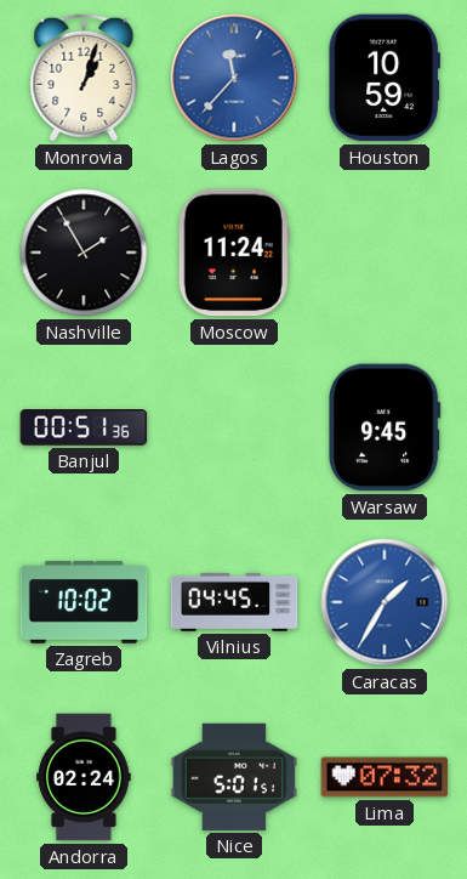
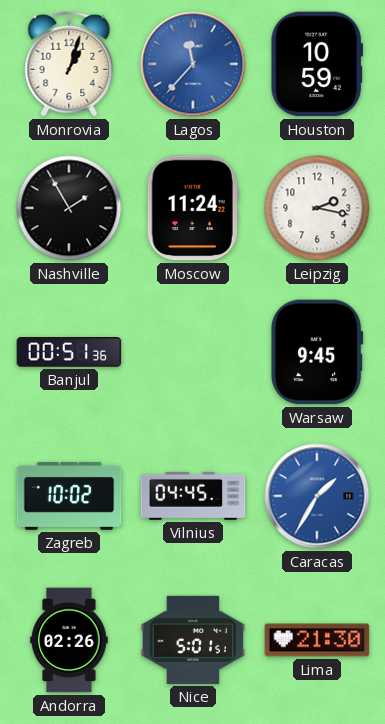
Leipzig: none -> 2:17 (317, 208)
Andorra: 02:24 -> 02:26 (69, 640)
Lima: 07:32 -> 21:30 (317, 640)
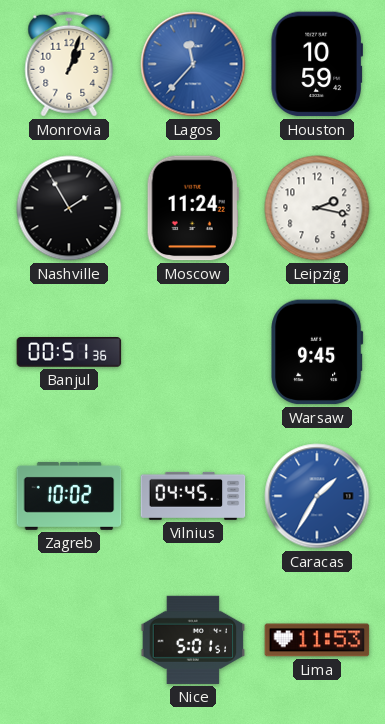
Andorra: 02:26 -> none (69, 640)
Lima: 21:30 -> 11:53 (317, 640)
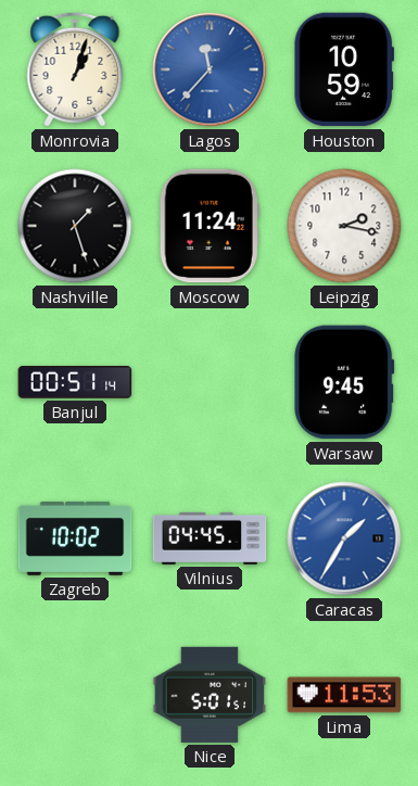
Nashville: 1:55 -> 1:27 (75, 226)
Banjul: 00:51:36 -> 00:51:14 (75, 383)
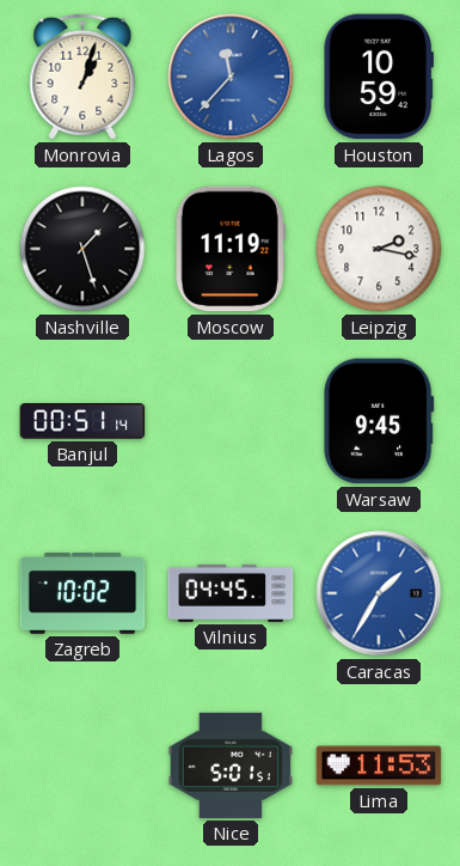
Moscow: 11:24 -> 11:19 (231, 249)
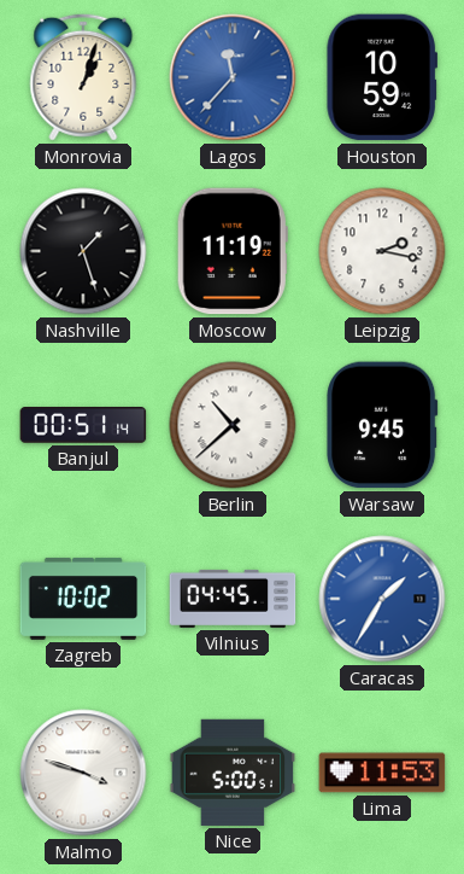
Berlin: none -> 10:38 (233, 425)
Malmo: none -> 3:48 (83, 773)
Nice: 5:01 -> 5:00 (233, 773)
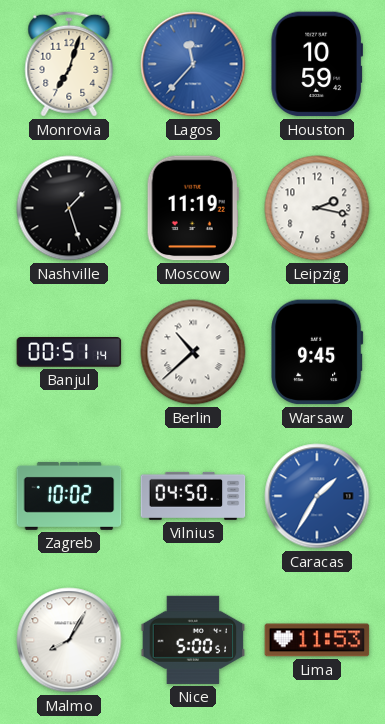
Monrovia: 1:03 -> 7:03 (69, 64)
Vilnius: 04:45 -> 04:50 (193, 496)
Malmo: 3:48 -> 8:05 (69, 640)
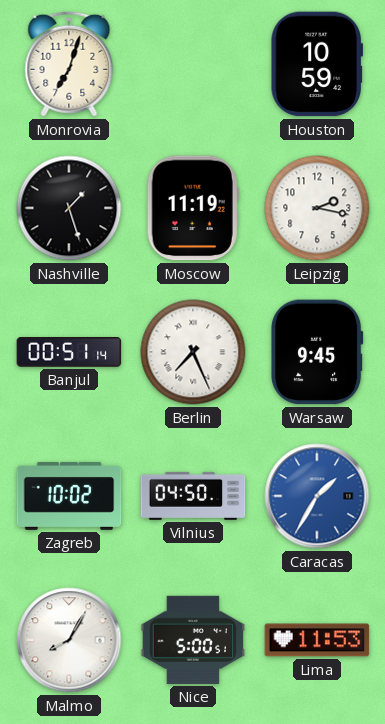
Lagos: 11:37 -> none (193, 64)
Berlin: 10:38 -> 7:26 (193, 352)
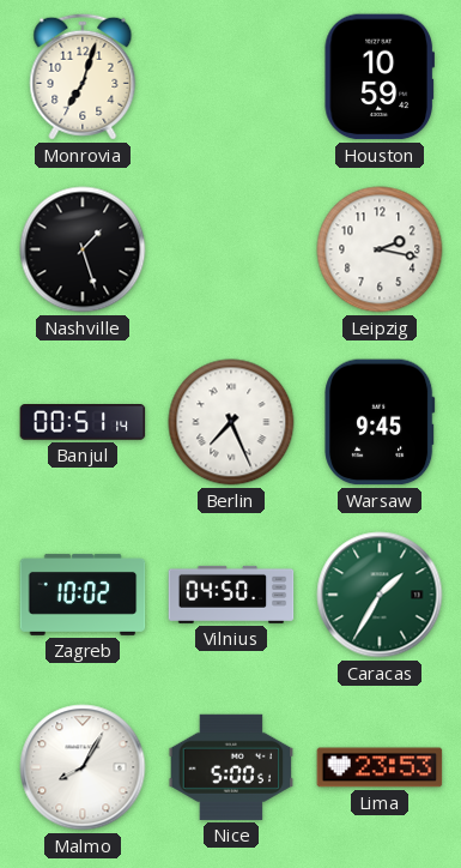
Moscow: 11:19 -> none (193, 208)
Caracas dial: blue -> green (380, 595)
Lima: 11:53 -> 23:53 (380, 767)
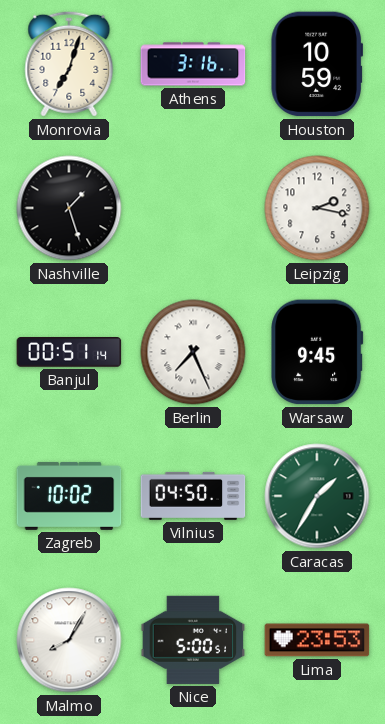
Athens: none -> 3:16 (193, 64)
